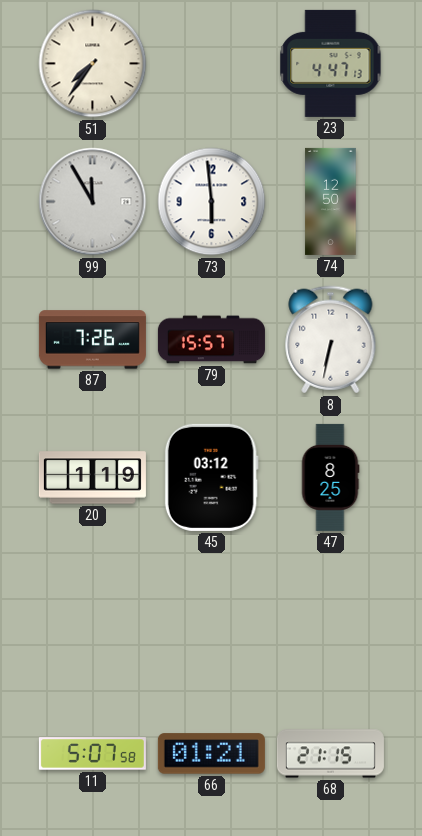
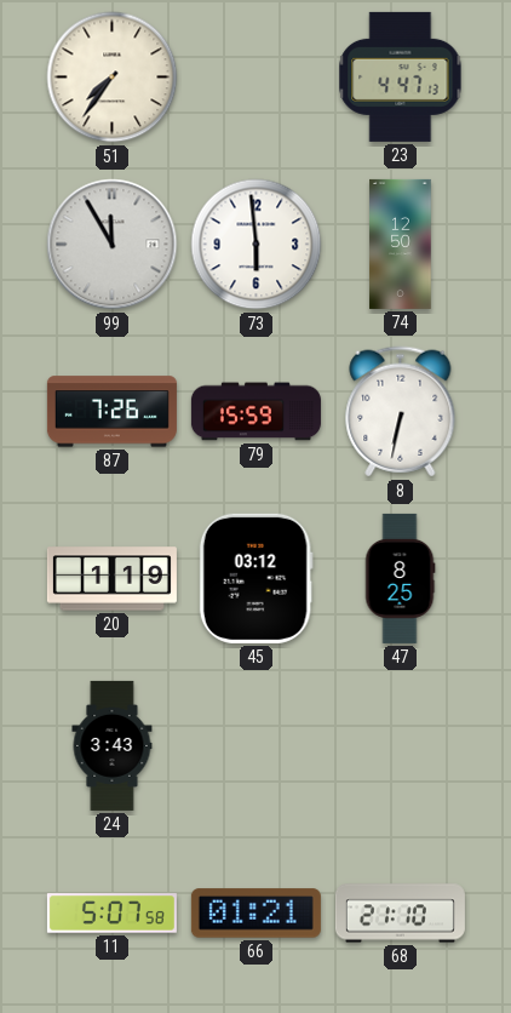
79: 15:57 -> 15:59 (255, 412)
24: none -> 3:43 (113, 745)
68: 21:15 -> 21:10 (400, 914)
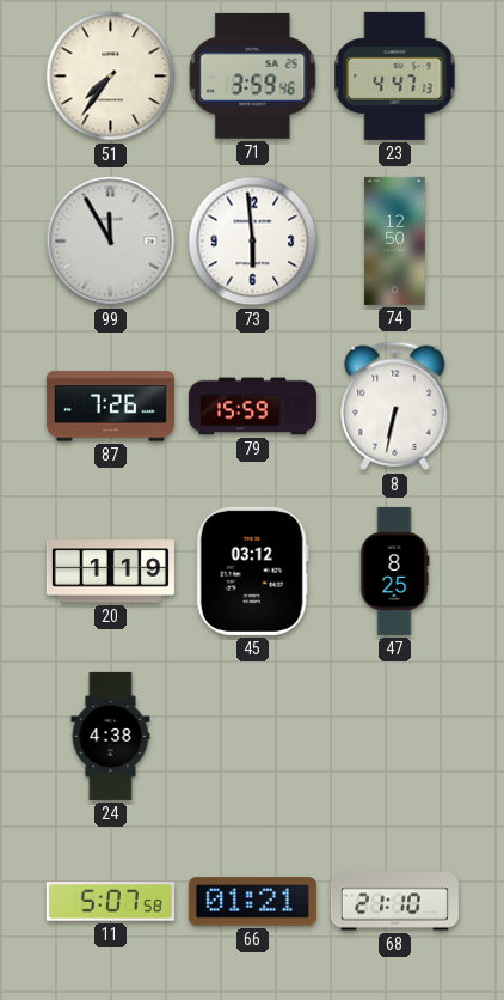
71: none -> 3:59 (253, 75)
24: 3:43 -> 4:38 (111, 736)
